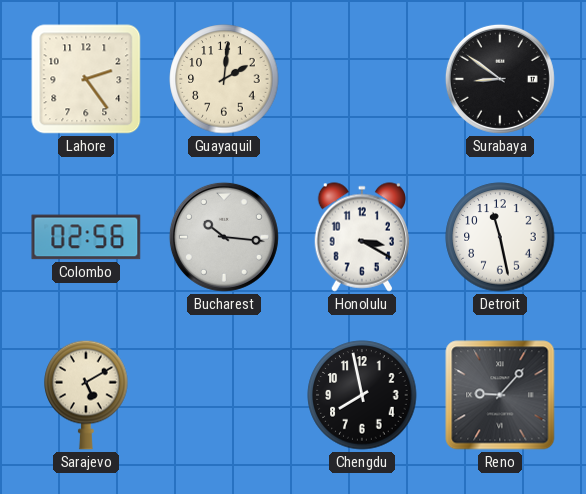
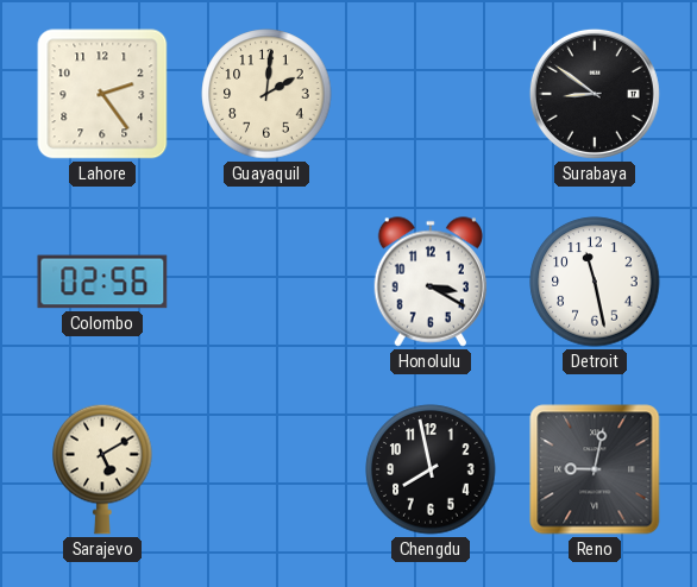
Bucharest: 10:16 -> none (224, 237)
Reno: 9:07 -> 9:02 (595, 469)
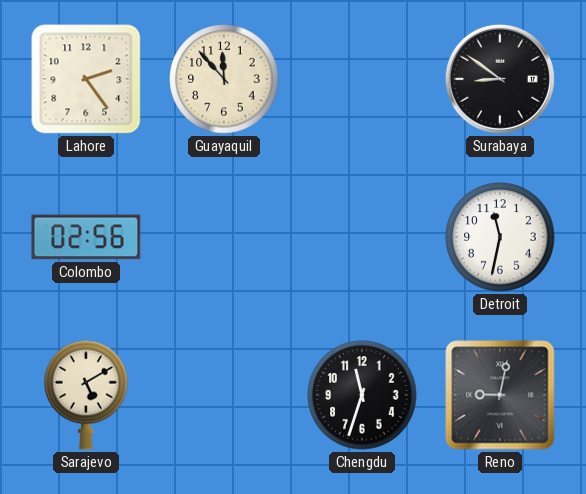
Guayaquil: 2:01 -> 11:53 (224, 79)
Honolulu: 3:20 -> none (429, 282)
Detroit: 11:28 -> 11:32 (500, 237)
Chengdu: 7:58 -> 11:33 (362, 395)
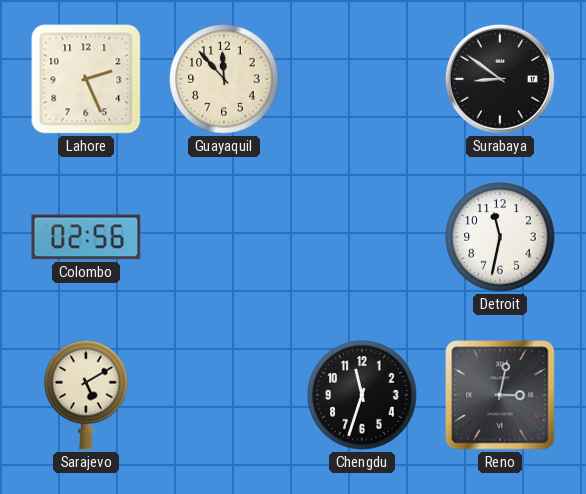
Lahore: 2:24 -> 2:26 (86, 79)
Reno: 9:02 -> 3:02 (500, 395)
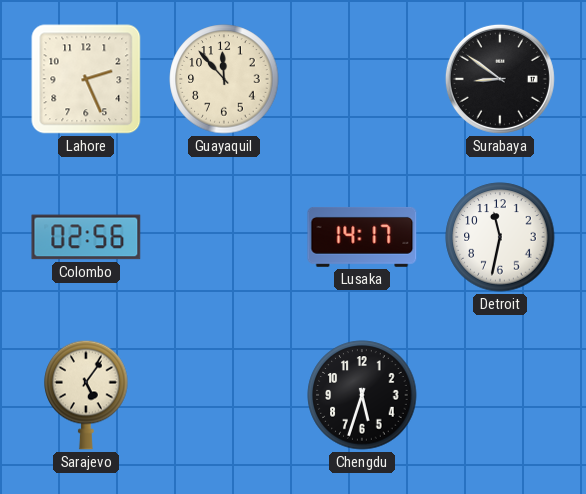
Lusaka: none -> 14:17 (362, 237)
Sarajevo: 5:10 -> 5:06 (86, 395)
Chengdu: 11:33 -> 5:33 (362, 395)
Reno: 3:02 -> none (500, 395)
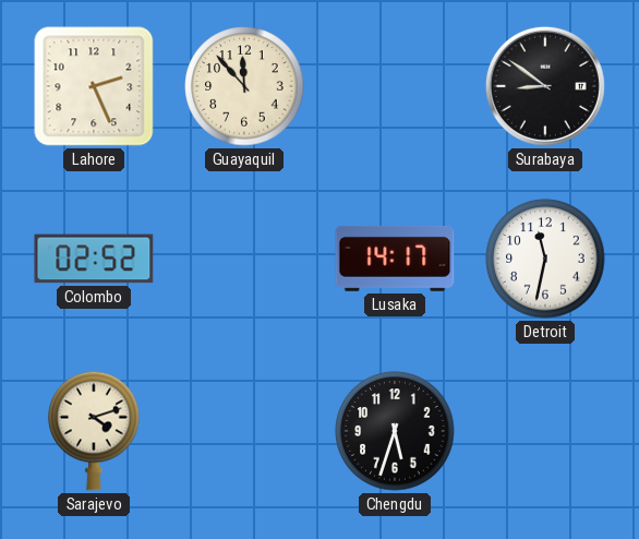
Colombo: 02:56 -> 02:52 (94, 259)
Sarajevo: 5:06 -> 4:12 (94, 431)
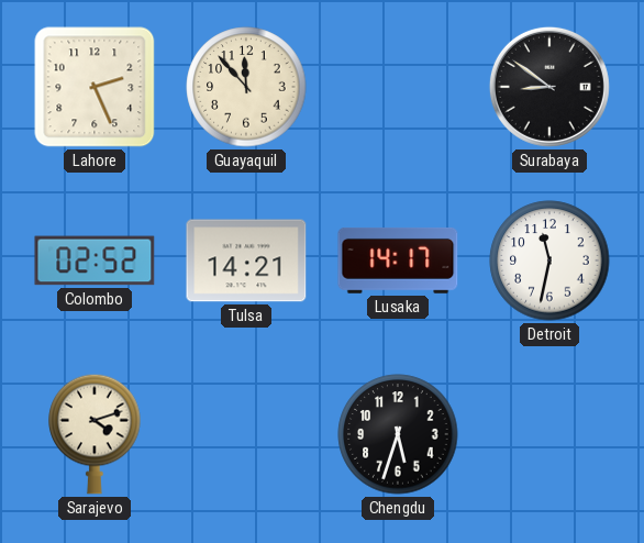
Tulsa: none -> 14:21 (246, 261)
